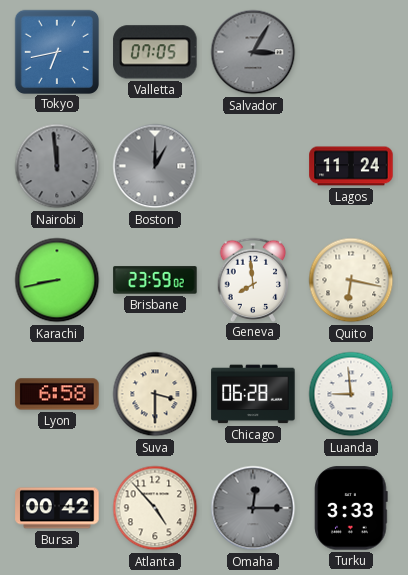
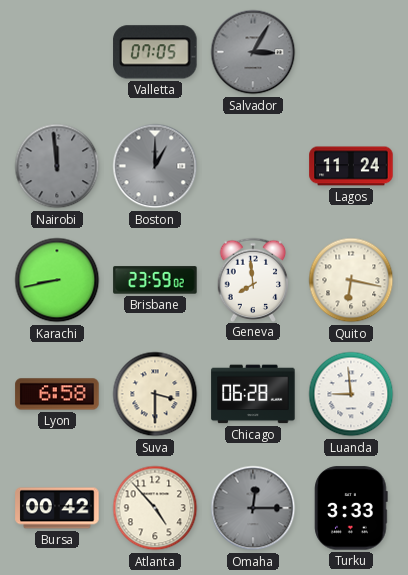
Tokyo: 6:43 -> none (56, 51)
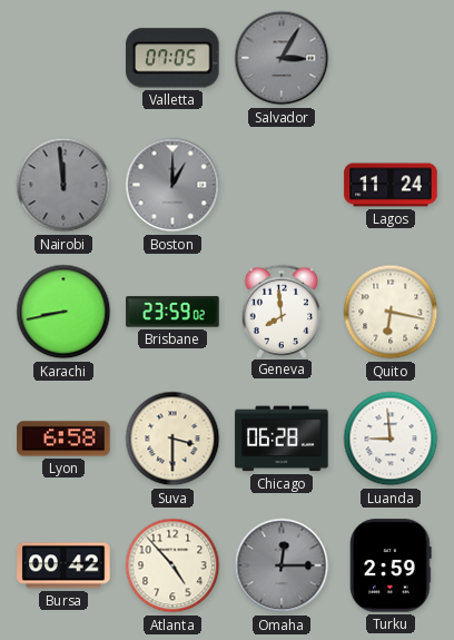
Turku: 3:33 -> 2:59 (391, 565)
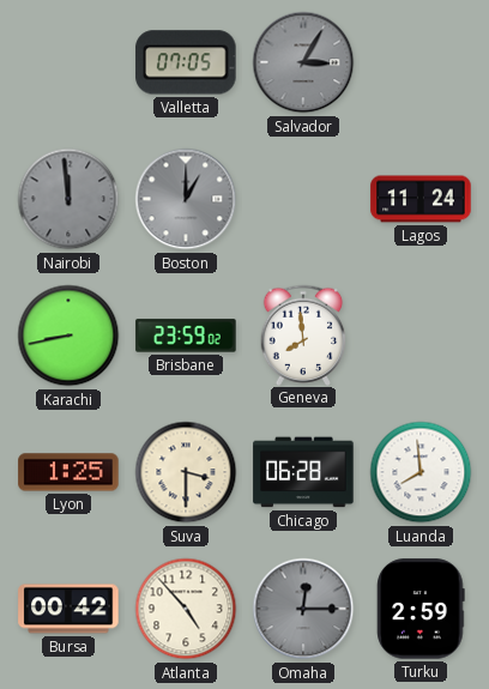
Quito: 6:17 -> none (391, 312)
Lyon: 6:58 -> 1:25 (68, 472)
Luanda: 8:59 -> 7:59 (421, 472)
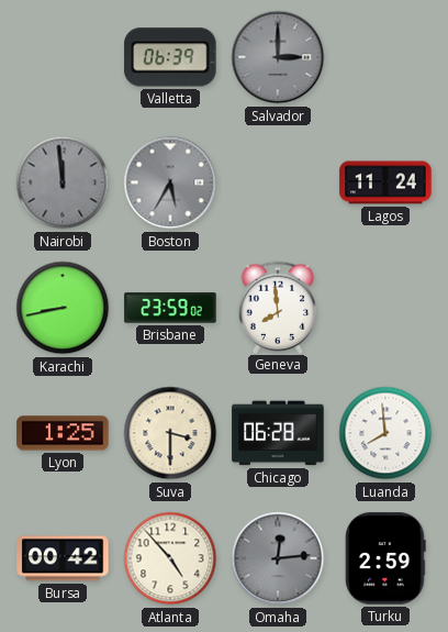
Valletta: 07:05 -> 06:39 (170, 57)
Salvador: 3:05 -> 3:00 (278, 57)
Boston: 1:00 -> 5:35 (170, 182)
Omaha: 12:15 -> 12:14 (278, 558)
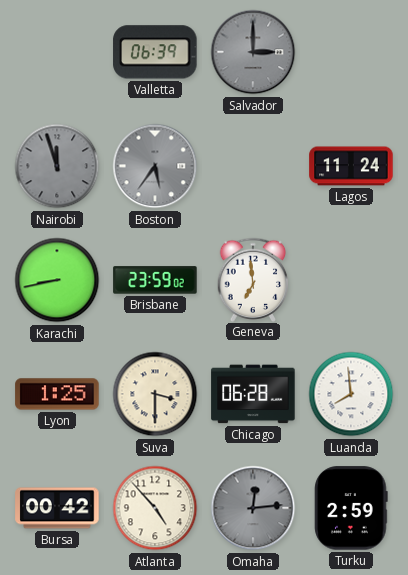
Nairobi: 11:59 -> 11:57 (57, 166)
Boston: 5:35 -> 5:36 (155, 166)
Geneva: 7:59 -> 6:59 (253, 279)
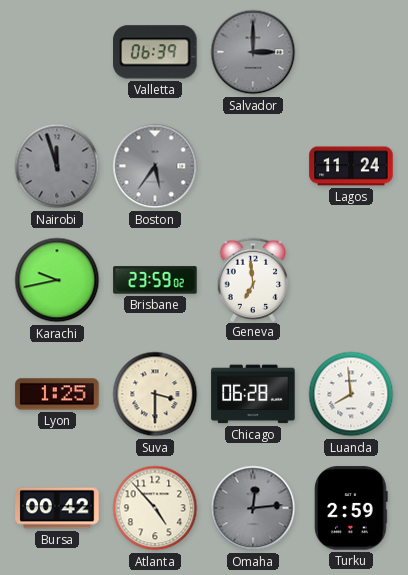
Karachi: 8:43 -> 9:43 (57, 280)
